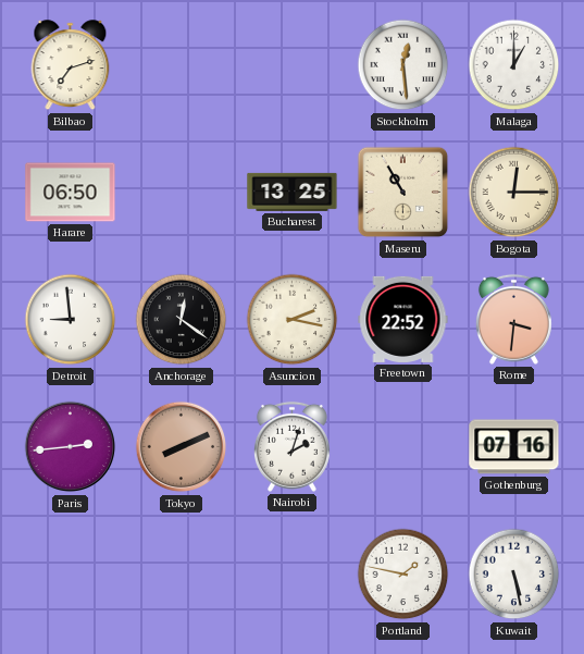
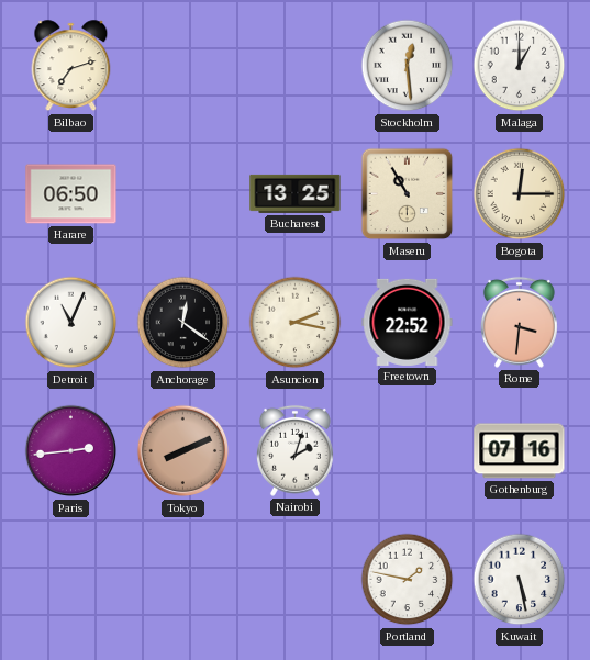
Detroit: 8:59 -> 11:04 (71, 323)
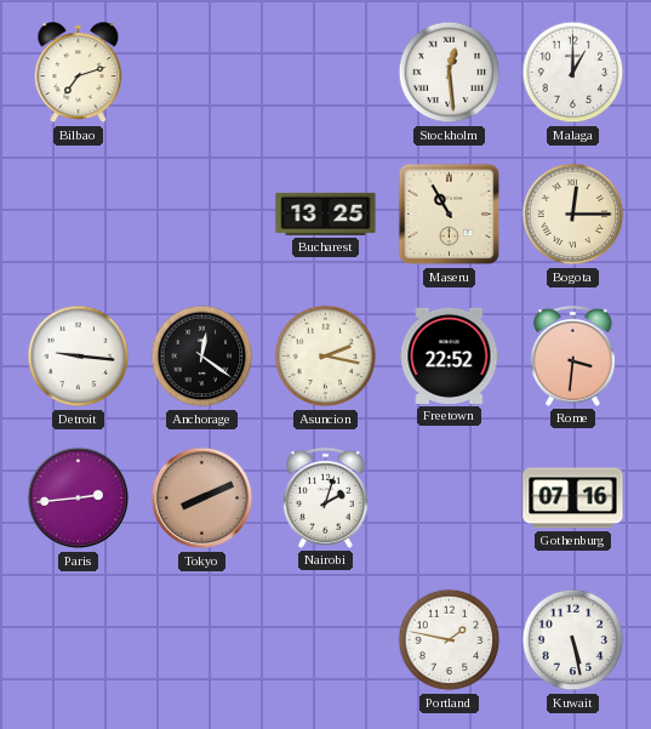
Harare: 06:50 -> none (71, 194)
Detroit: 11:04 -> 9:16 (79, 357)
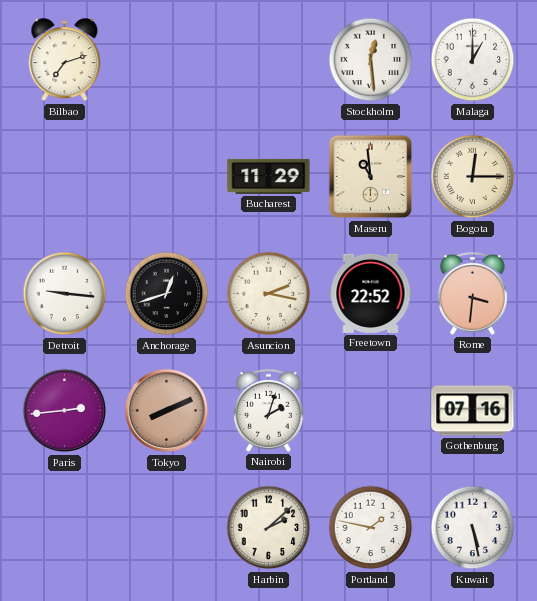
Bucharest: 13:25 -> 11:29 (269, 176)
Maseru: 10:55 -> 10:59 (371, 177)
Anchorage: 12:21 -> 12:42 (167, 294)
Harbin: none -> 2:08 (269, 528)
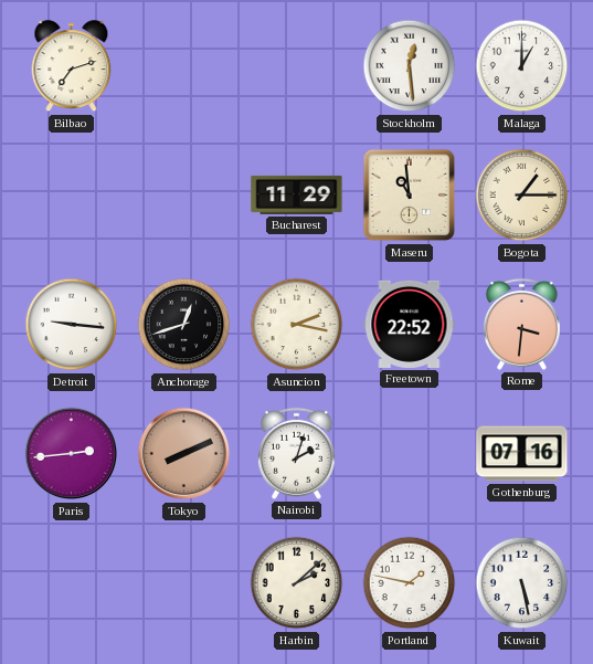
Bogota: 12:15 -> 1:15 (522, 196)
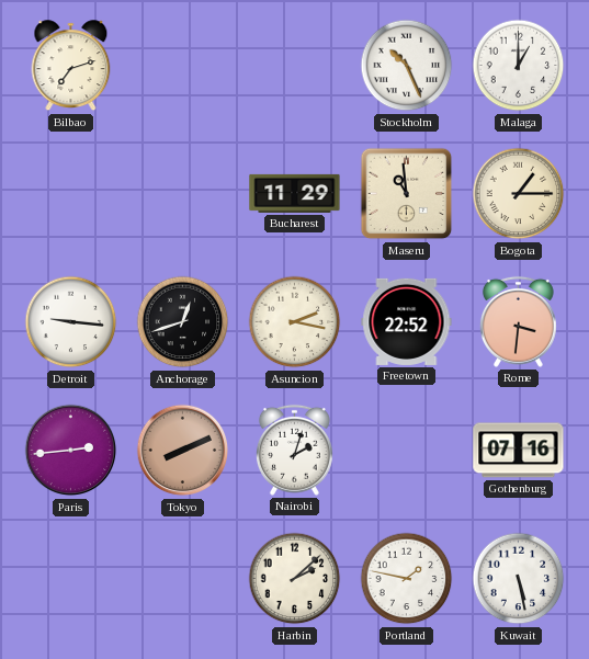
Stockholm: 12:29 -> 10:26 (407, 66)
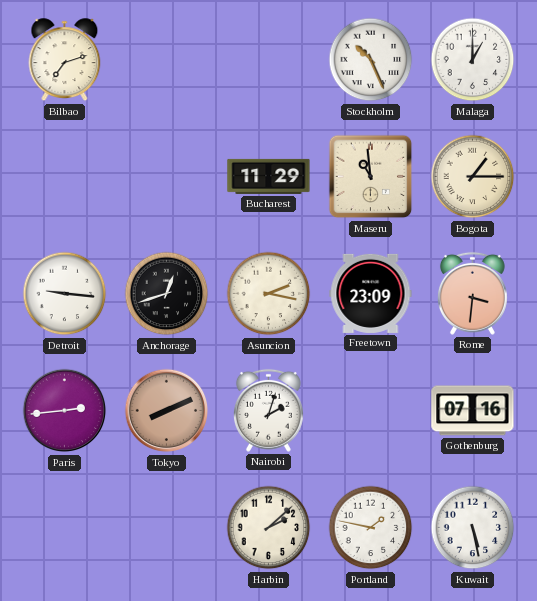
Freetown: 22:52 -> 23:09 (371, 293)
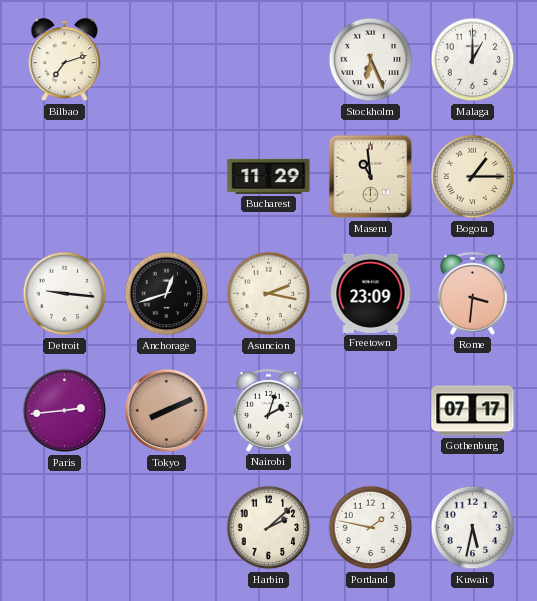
Stockholm: 10:26 -> 6:26 (371, 60)
Gothenburg: 07:16 -> 07:17 (473, 411)
Kuwait: 5:28 -> 5:32 (473, 528)
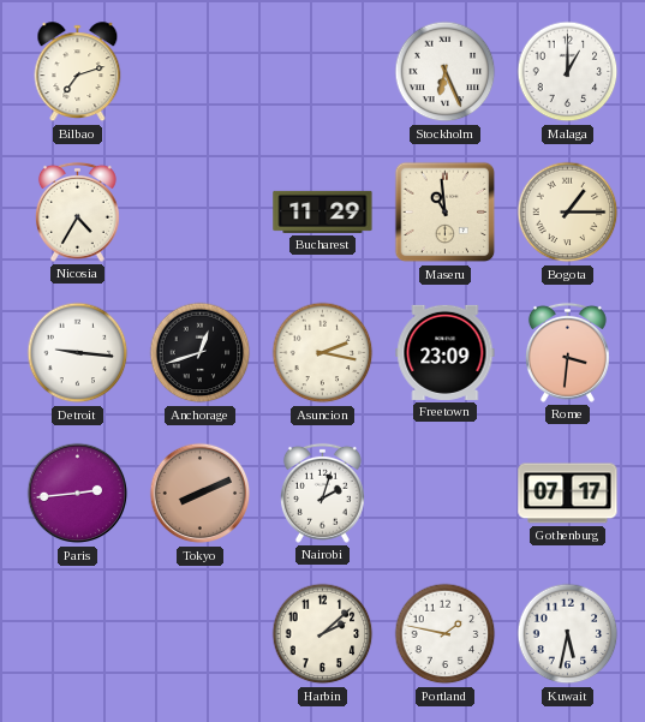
Nicosia: none -> 4:35 (77, 211)
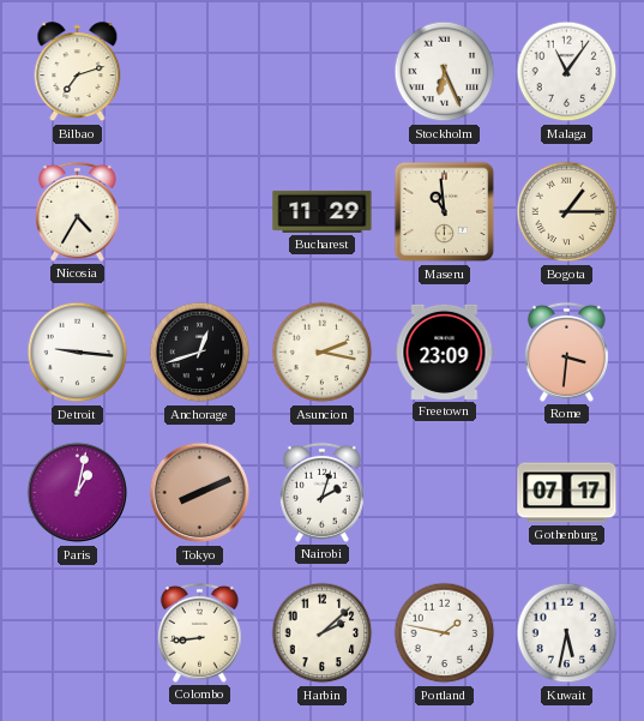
Malaga: 1:00 -> 11:06 (567, 72)
Paris: 2:44 -> 1:02 (78, 493)
Colombo: none -> 8:44 (199, 632)
